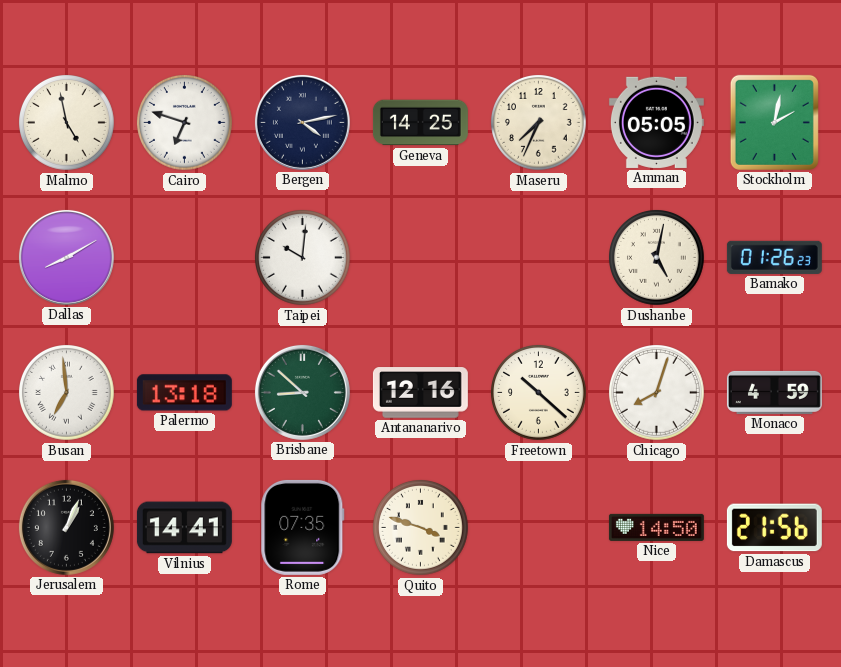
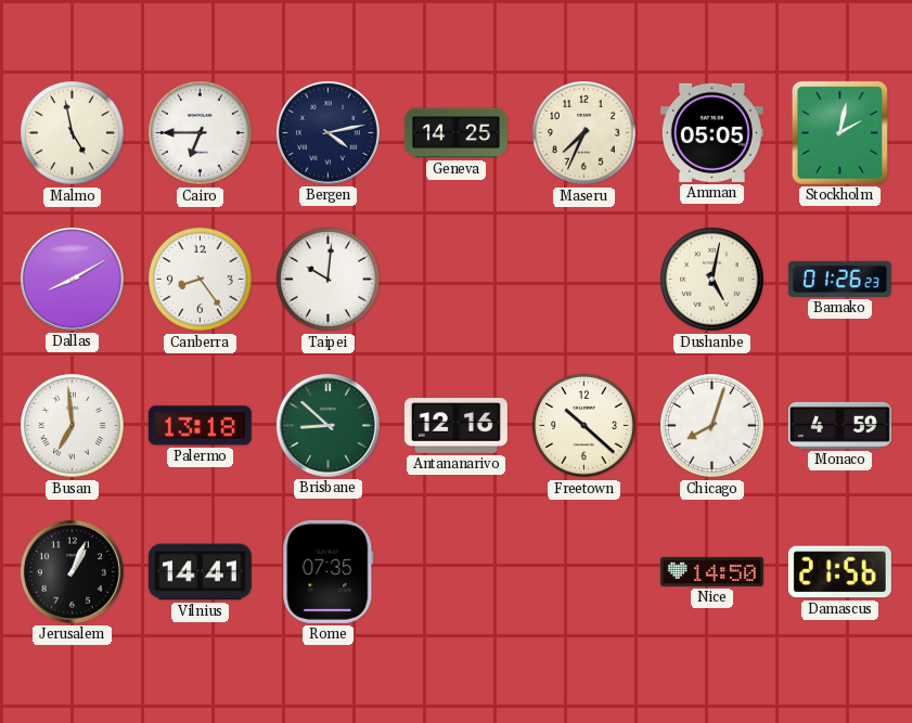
Cairo: 6:48 -> 6:45 (201, 133)
Canberra: none -> 8:24 (201, 280)
Quito: 3:48 -> none (421, 528)
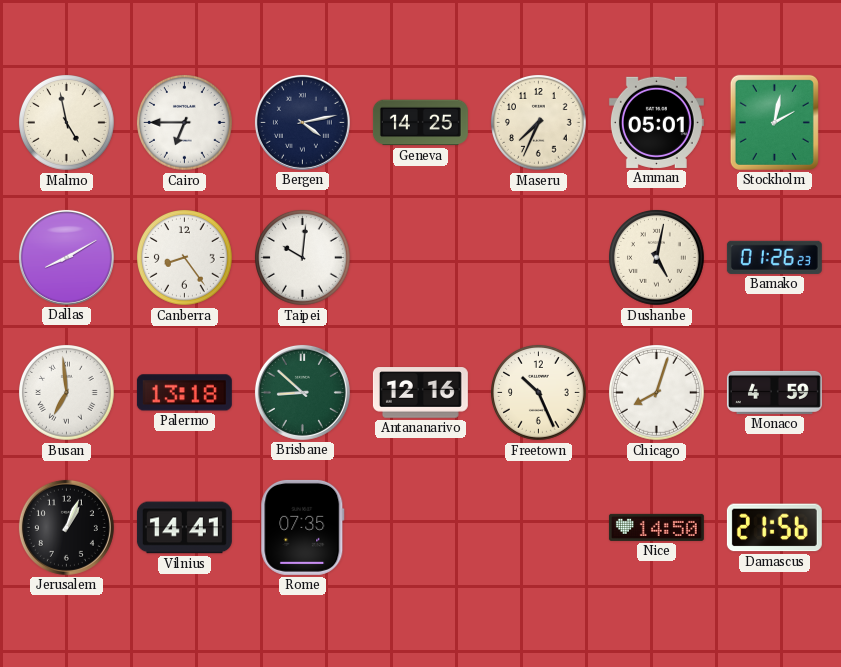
Amman: 05:05 -> 05:01 (656, 122)
Freetown: 10:22 -> 10:26 (539, 393)
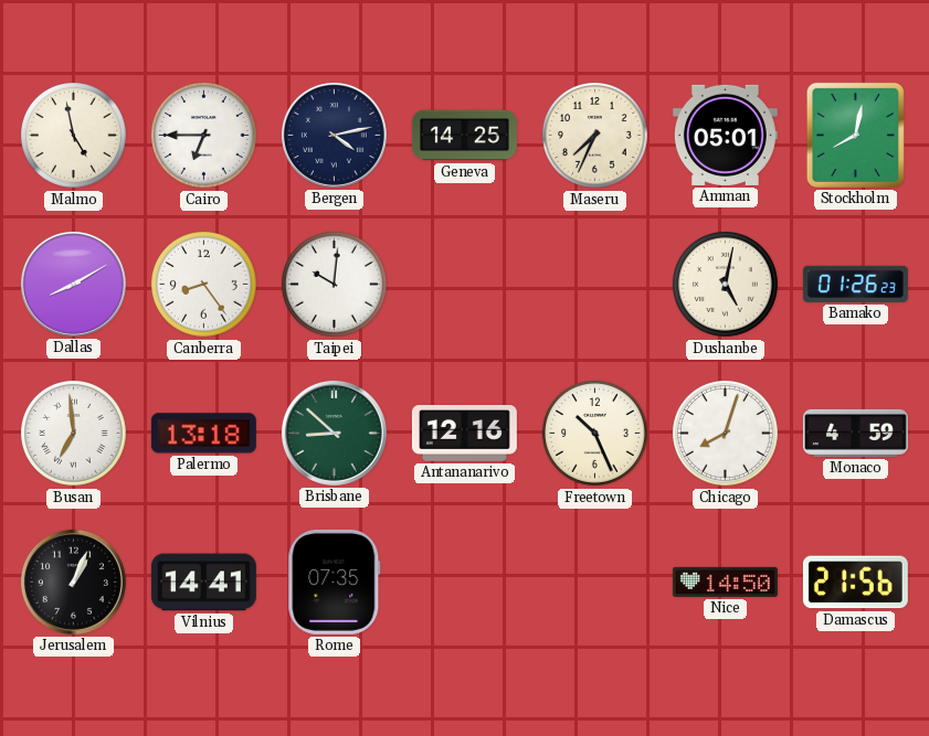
Stockholm: 2:02 -> 8:02 (855, 135)
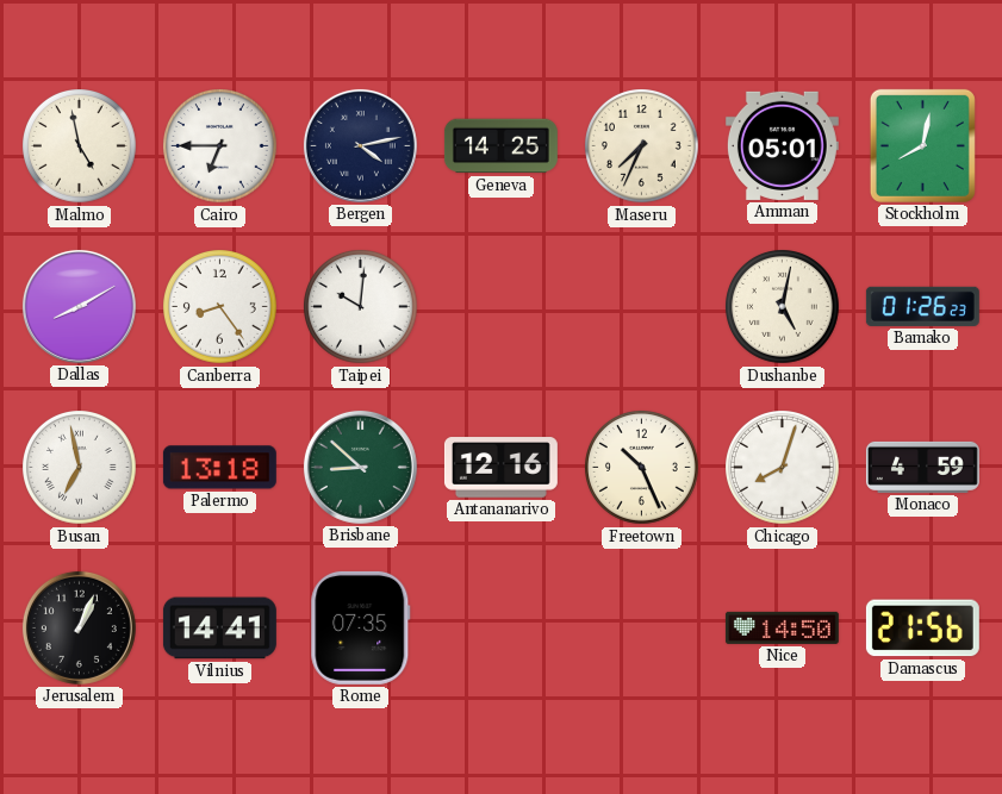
Busan: 6:59 -> 6:58 (80, 468)
